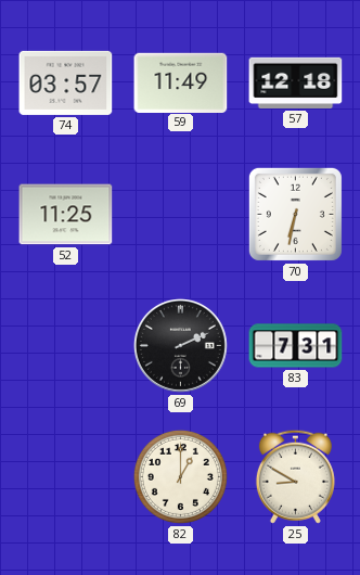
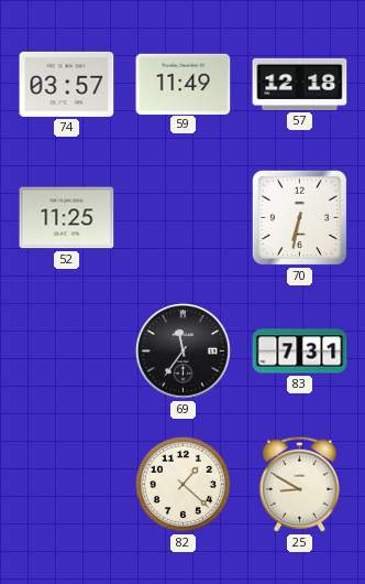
69: 2:11 -> 11:36 (182, 350)
82: 1:00 -> 1:22 (182, 484)
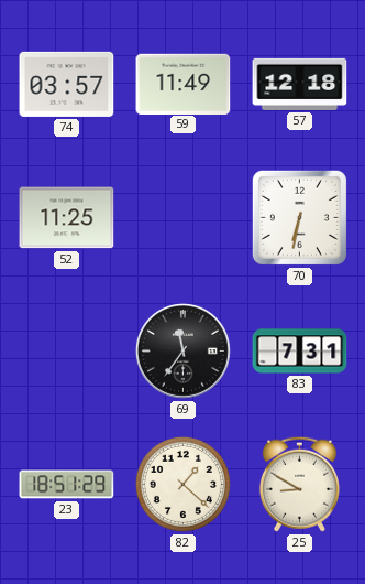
23: none -> 18:51 (67, 485)
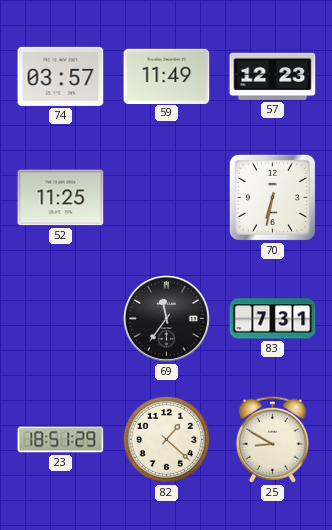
57: 12:18 -> 12:23 (273, 76)
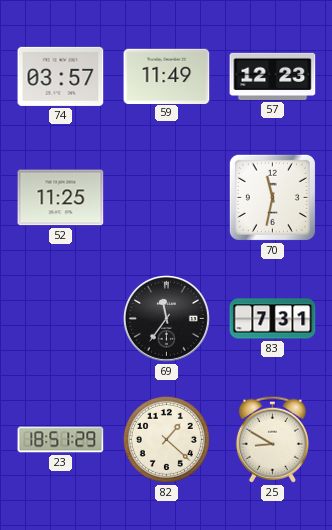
70: 6:32 -> 11:32 (272, 197)
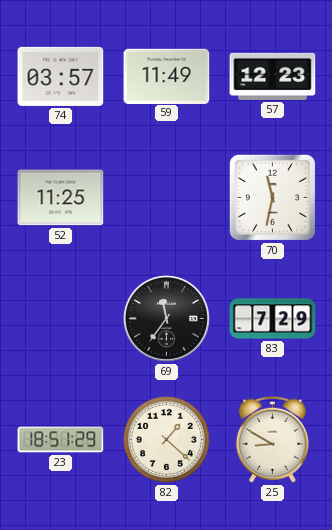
83: 7:31 -> 7:29 (273, 319)
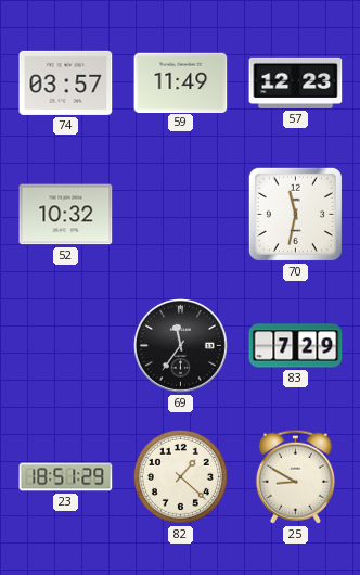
52: 11:25 -> 10:32 (66, 215)
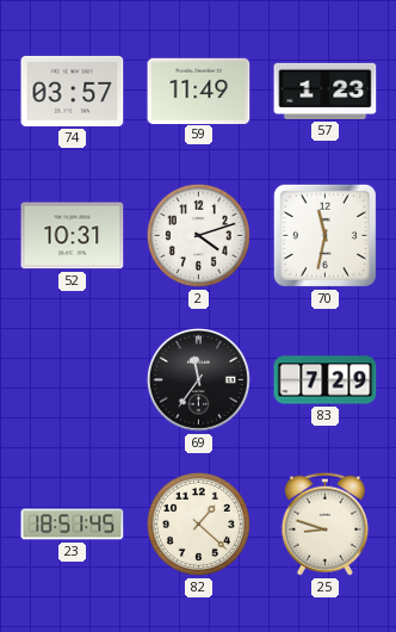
57: 12:23 -> 1:23 (326, 91)
52: 10:32 -> 10:31 (73, 236)
2: none -> 4:12 (198, 235)
23: 18:51:29 -> 18:51:45 (73, 525)
25: 8:50 -> 8:48 (324, 523)
